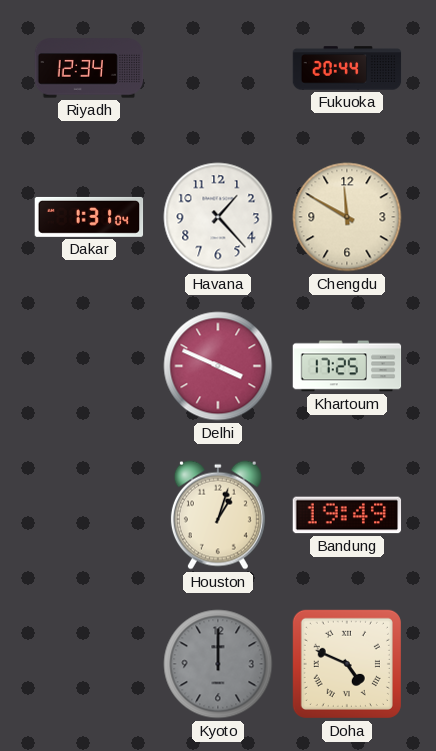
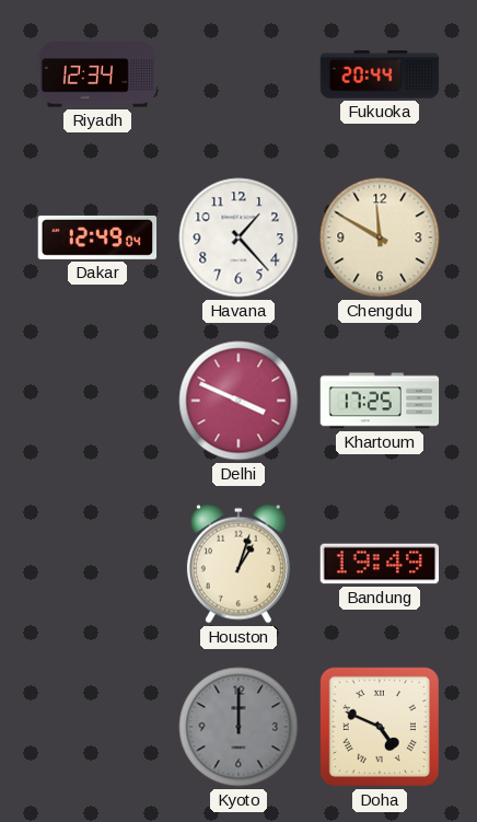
Dakar: 1:31 -> 12:49 (97, 238)
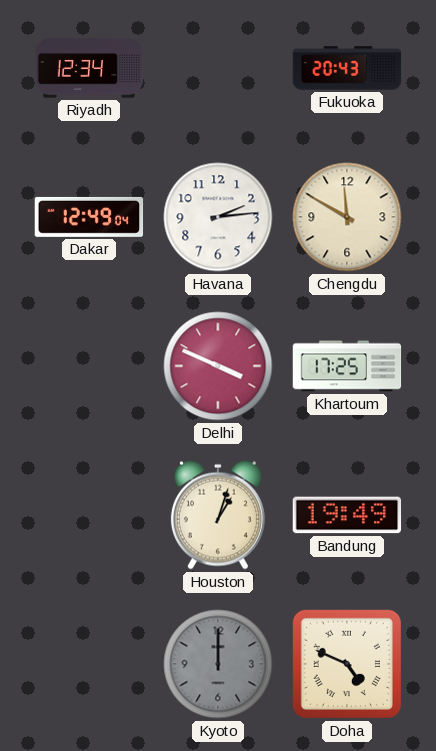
Fukuoka: 20:44 -> 20:43 (347, 68)
Havana: 1:23 -> 2:14 (218, 217)
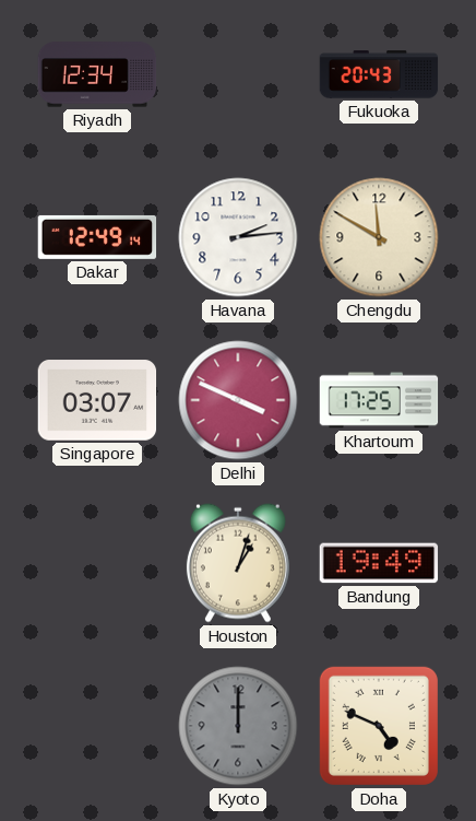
Dakar: 12:49:04 -> 12:49:14 (97, 237)
Singapore: none -> 03:07 (97, 400)
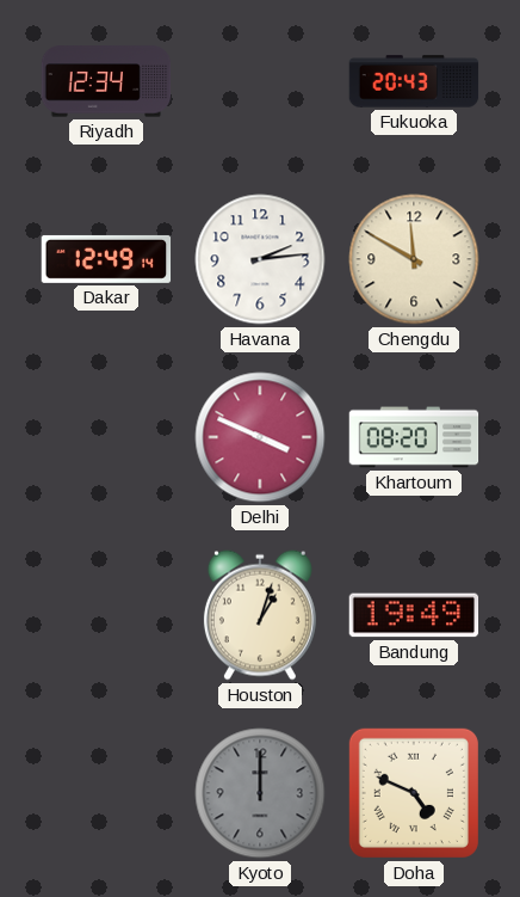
Singapore: 03:07 -> none (97, 400)
Khartoum: 17:25 -> 08:20 (414, 437)
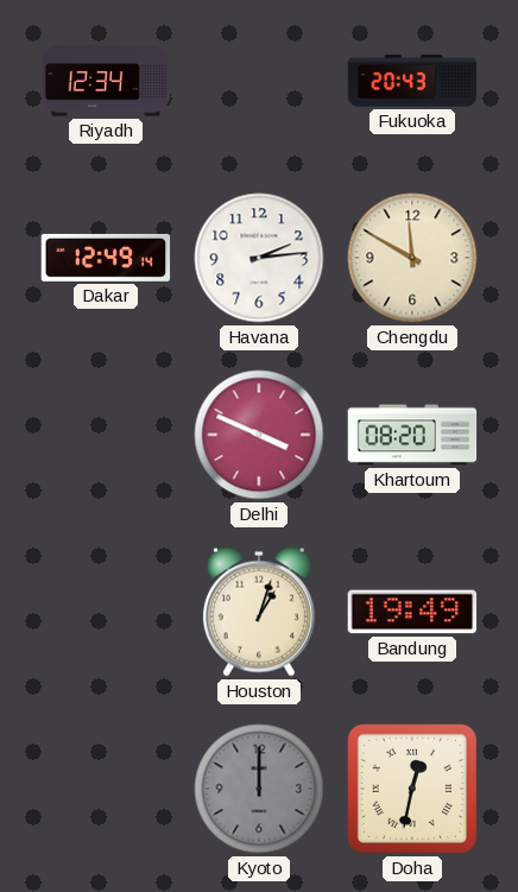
Doha: 4:49 -> 12:32 (412, 789)
